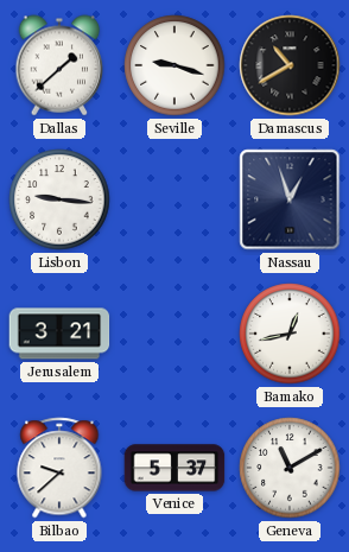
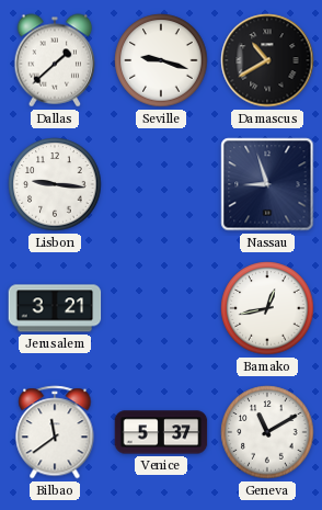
Nassau: 12:57 -> 8:57 (267, 184)
Bilbao: 9:38 -> 11:39 (55, 432)
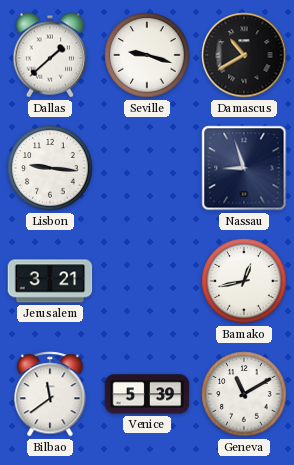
Venice: 5:37 -> 5:39 (147, 394)
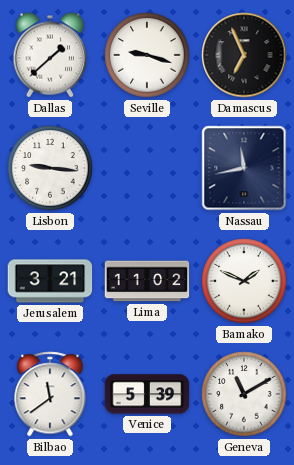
Damascus: 10:40 -> 6:56 (244, 55)
Nassau: 8:57 -> 11:43 (244, 168)
Lima: none -> 11:02 (147, 281)
Bamako: 12:43 -> 1:49 (244, 281)
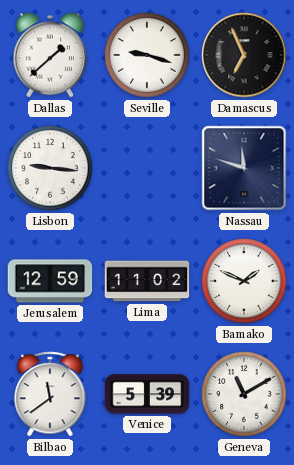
Nassau: 11:43 -> 11:48 (244, 168)
Jerusalem: 3:21 -> 12:59 (50, 281)
